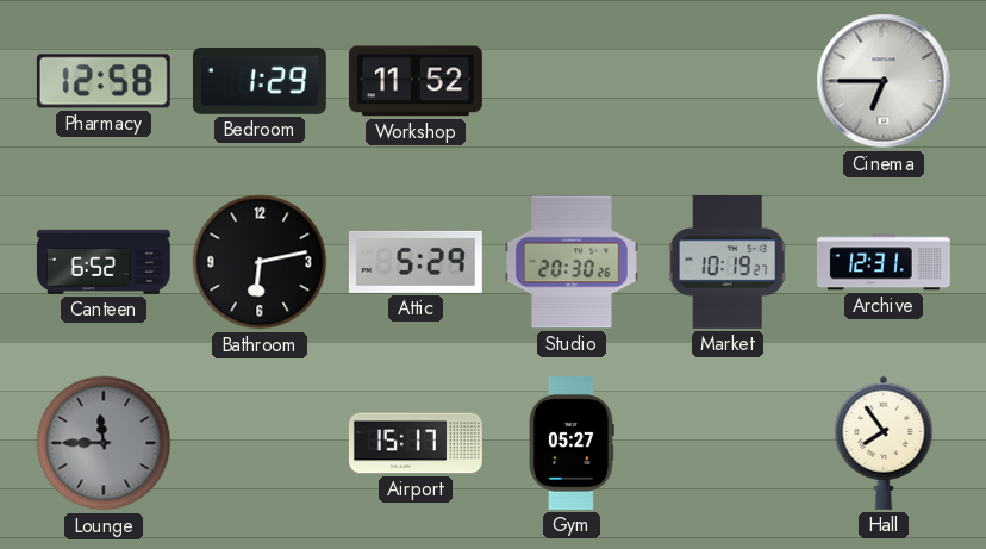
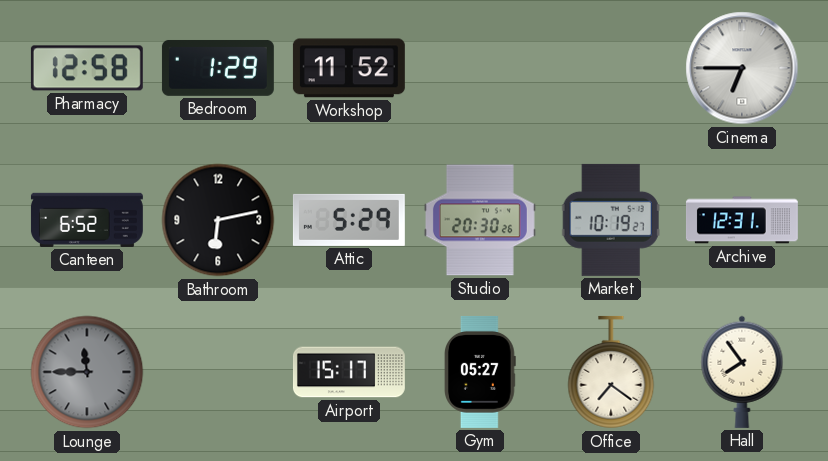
Office: none -> 7:21 (611, 372)
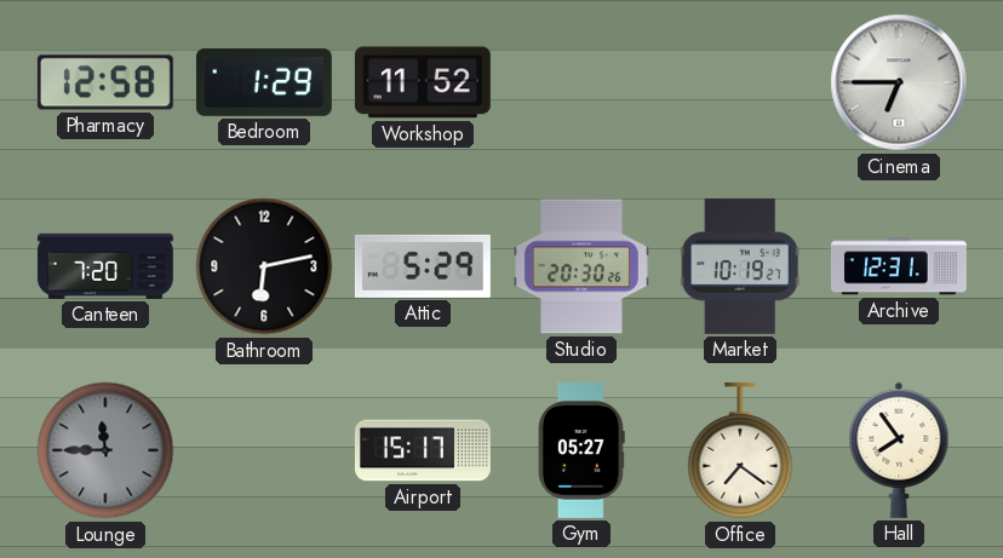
Canteen: 6:52 -> 7:20 (105, 266)
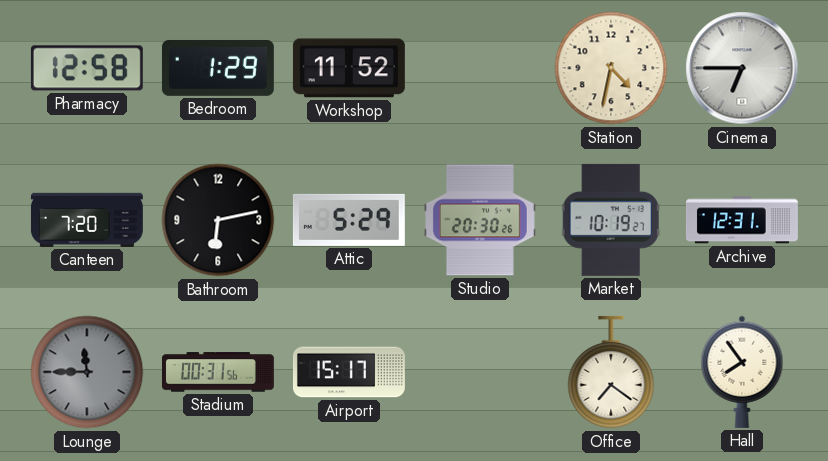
Station: none -> 4:32 (611, 68)
Stadium: none -> 00:31 (218, 372)
Gym: 05:27 -> none (583, 450)
